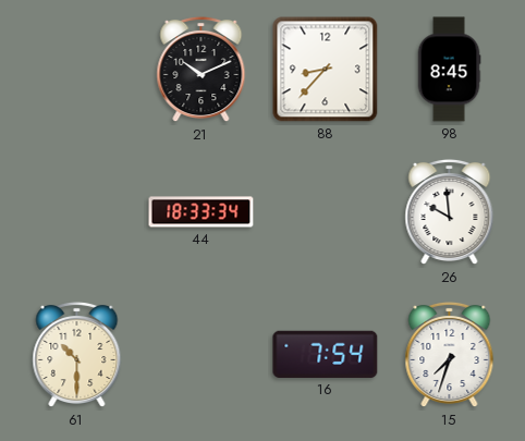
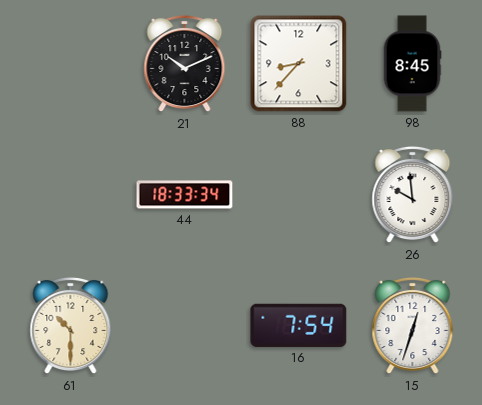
15: 7:33 -> 12:33 (413, 326)
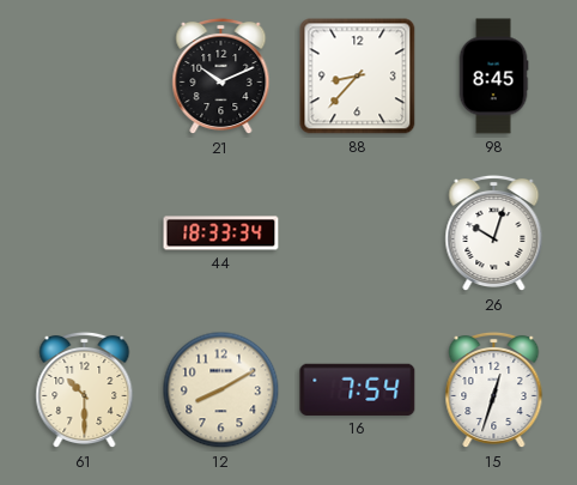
26: 9:59 -> 10:03 (494, 234)
12: none -> 8:10 (221, 390)
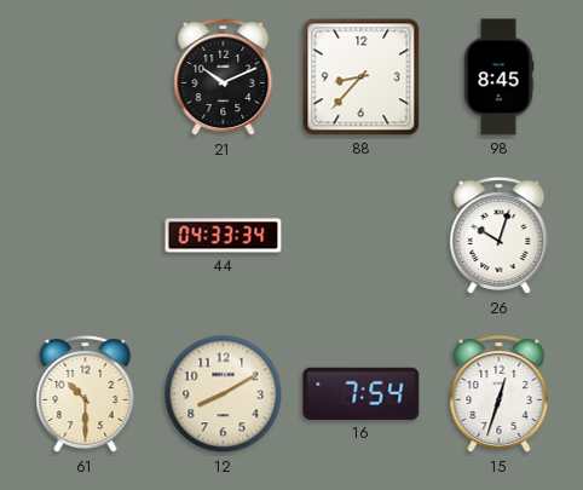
44: 18:33 -> 04:33 (224, 236)
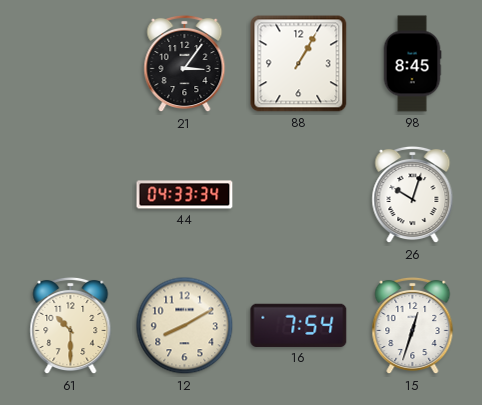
21: 10:11 -> 3:06 (185, 64)
88: 8:37 -> 1:05 (299, 64)
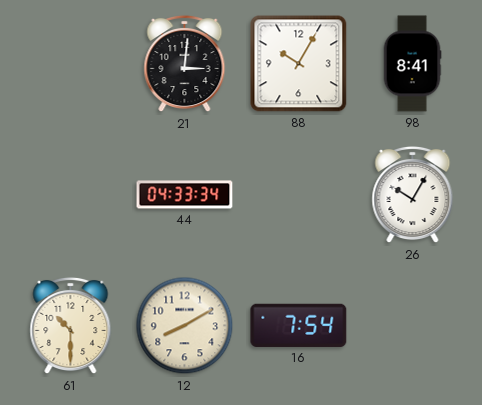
21: 3:06 -> 3:01 (185, 64)
88: 1:05 -> 10:05 (299, 64)
98: 8:45 -> 8:41 (412, 64)
26: 10:03 -> 10:05 (413, 195)
15: 12:33 -> none (413, 326)
